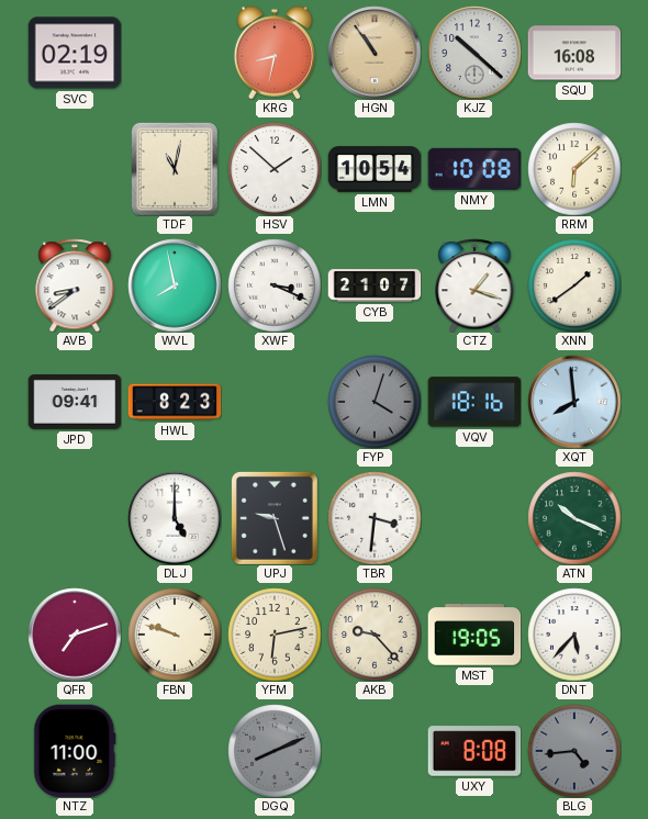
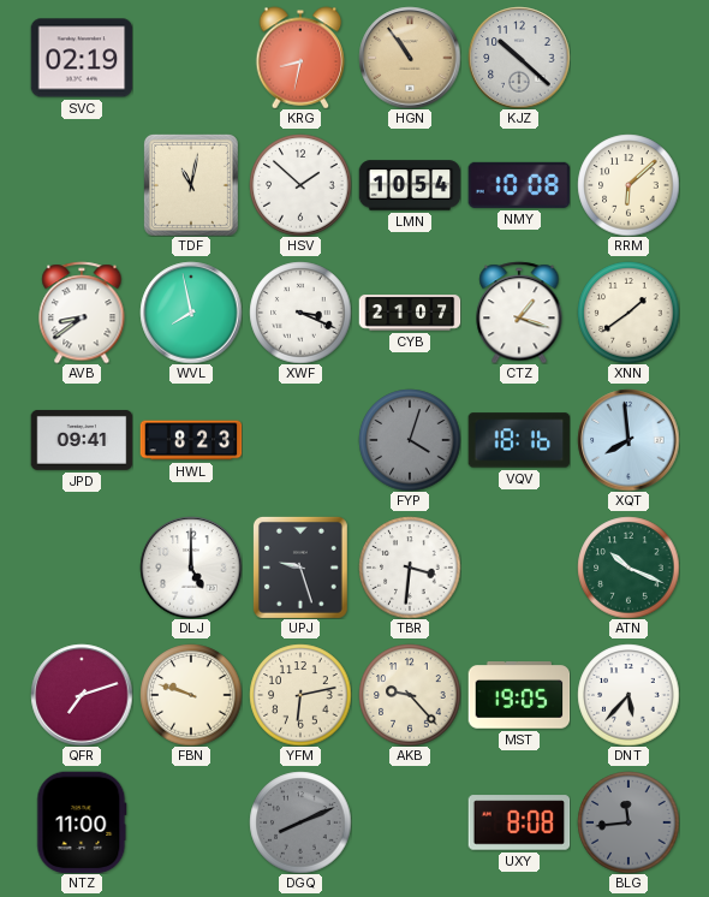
SQU: 16:08 -> none (574, 53)
BLG: 4:44 -> 11:44 (628, 822)
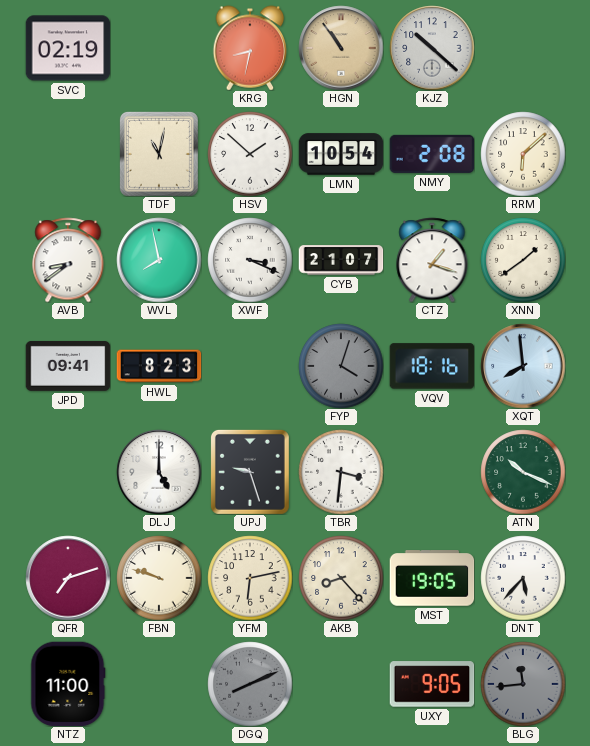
NMY: 10:08 -> 2:08 (432, 154)
AKB: 9:23 -> 8:23 (341, 578)
UXY: 8:08 -> 9:05 (432, 684)
